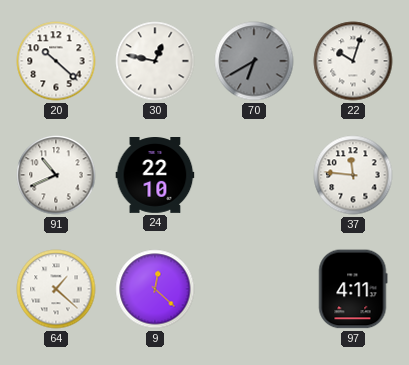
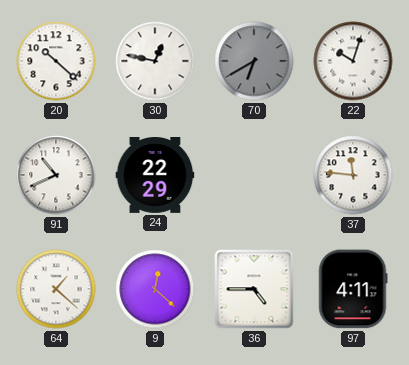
24: 22:10 -> 22:29 (155, 176)
36: none -> 4:45 (254, 289)
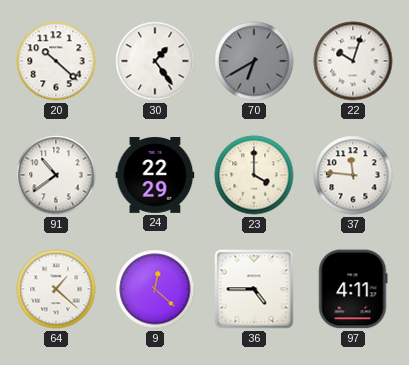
30: 12:47 -> 1:24 (155, 61)
91: 10:41 -> 10:39 (56, 175)
23: none -> 4:00 (254, 175)
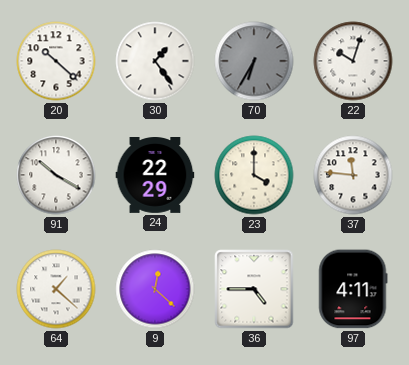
70: 6:40 -> 6:35 (254, 61)
91: 10:39 -> 10:20 (56, 175)
